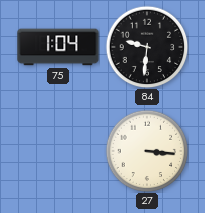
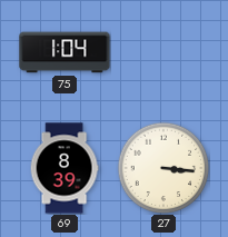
84: 9:31 -> none (147, 47)
69: none -> 8:39 (65, 168)
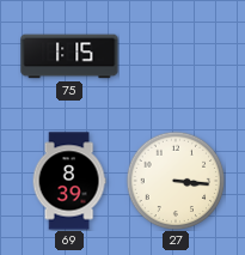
75: 1:04 -> 1:15 (69, 56)
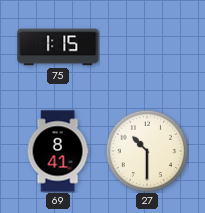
69: 8:39 -> 8:41 (58, 151)
27: 3:16 -> 10:30 (147, 151)
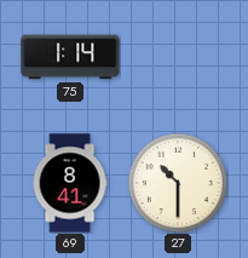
75: 1:15 -> 1:14 (70, 57)
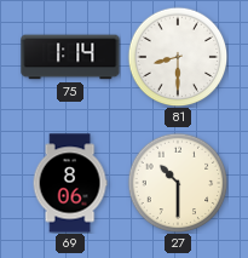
81: none -> 8:30 (178, 57)
69: 8:41 -> 8:06 (70, 183)
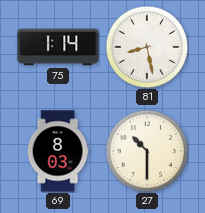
81: 8:30 -> 8:28 (147, 47)
69: 8:06 -> 8:03 (58, 151)
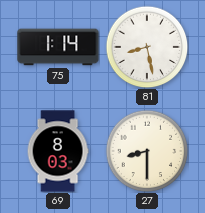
27: 10:30 -> 8:30 (147, 151)
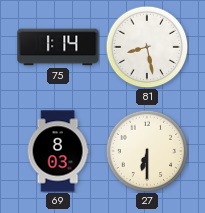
27: 8:30 -> 6:30 (147, 151)
